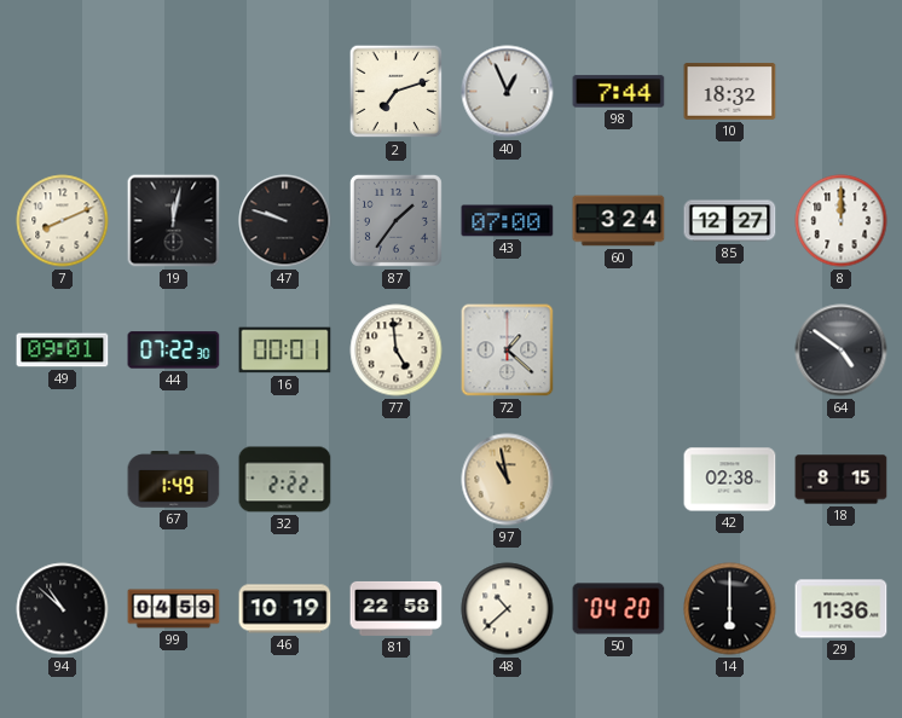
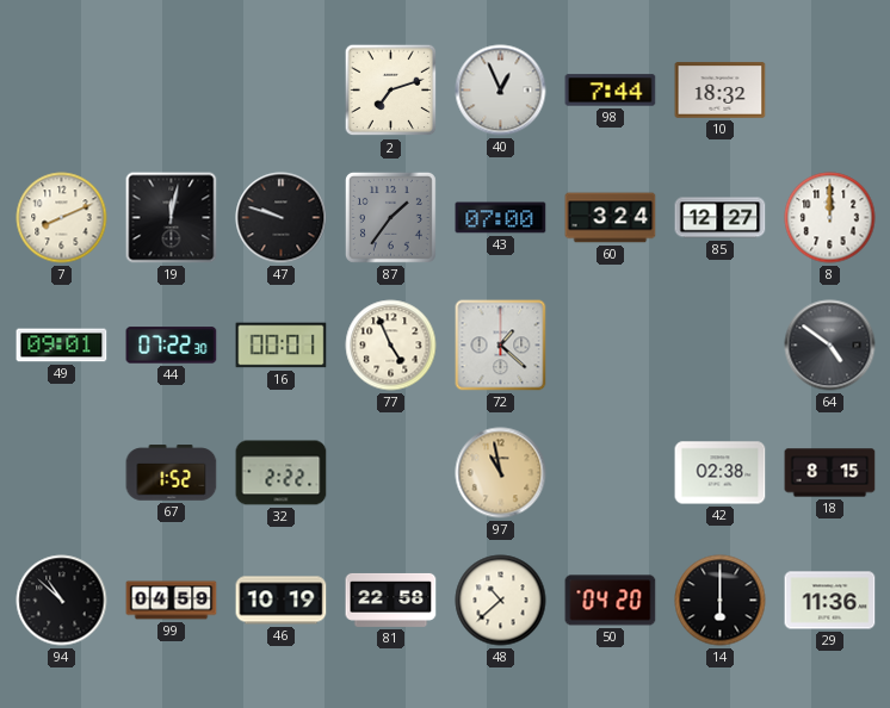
77: 4:59 -> 4:56 (391, 346)
67: 1:49 -> 1:52 (172, 473)
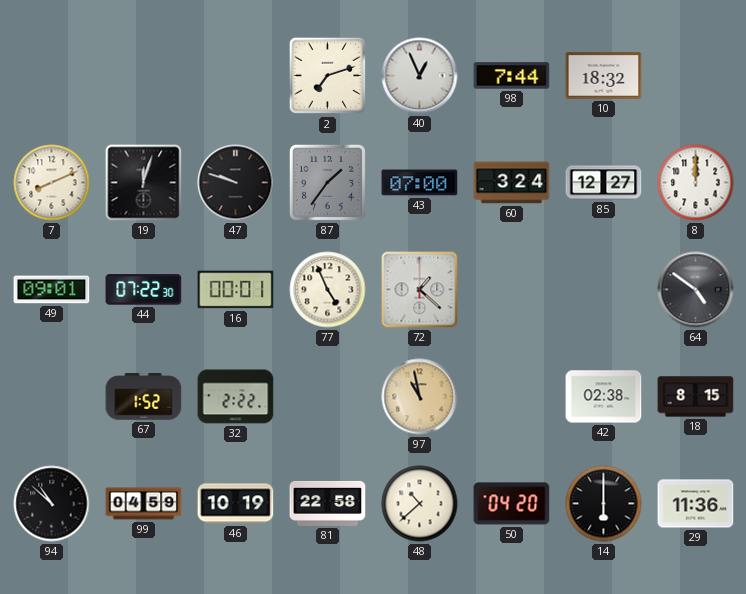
19: 12:02 -> 12:03 (144, 183)
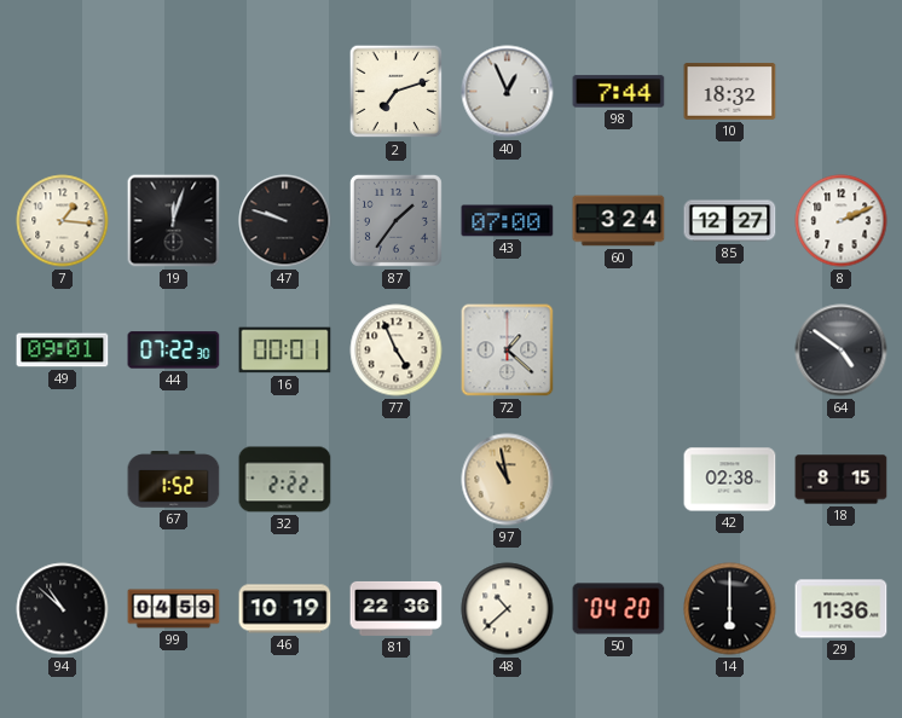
7: 8:11 -> 1:16 (63, 221)
8: 12:00 -> 2:11 (842, 221)
81: 22:58 -> 22:36 (397, 608)
